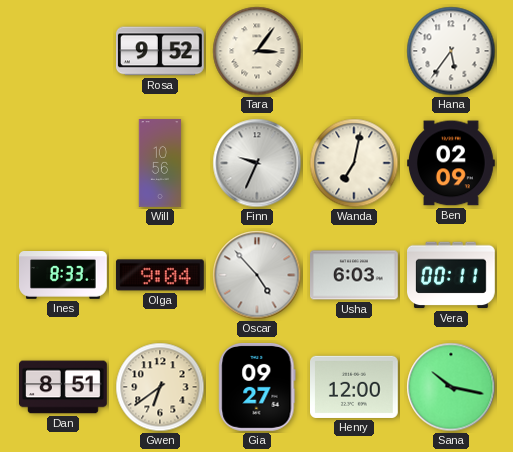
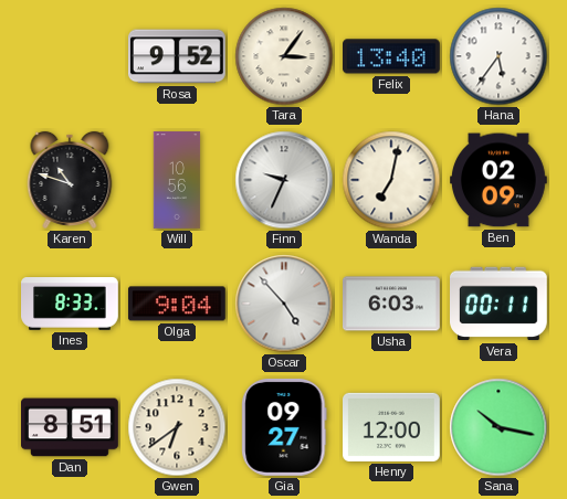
Felix: none -> 13:40 (392, 56)
Karen: none -> 10:48 (70, 180)
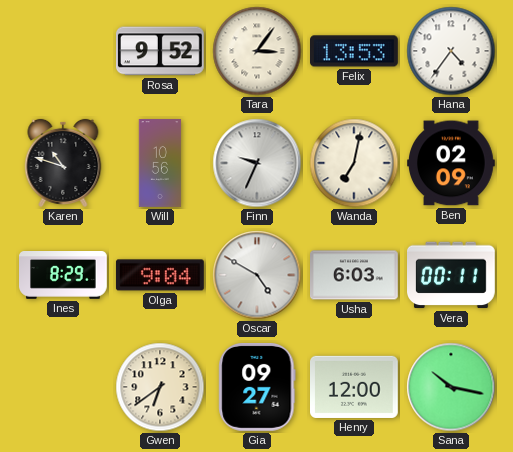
Felix: 13:40 -> 13:53 (355, 51)
Hana: 5:36 -> 4:36 (451, 51)
Ines: 8:33 -> 8:29 (63, 276)
Oscar: 4:53 -> 4:50 (257, 275)
Dan: 8:51 -> none (71, 427)
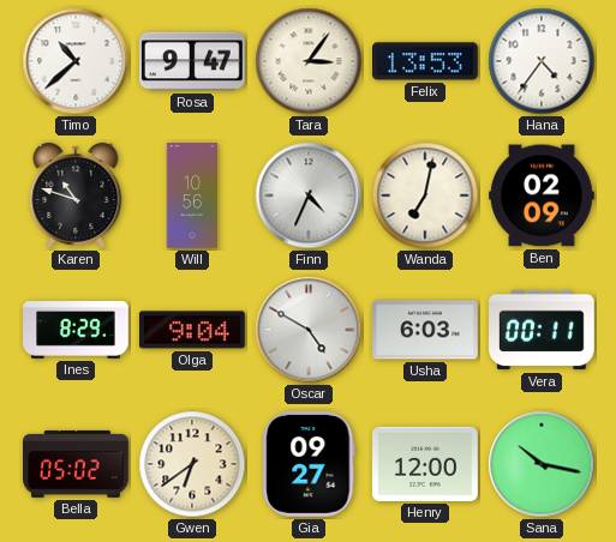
Timo: none -> 10:38 (76, 61)
Rosa: 9:52 -> 9:47 (193, 61)
Finn: 9:34 -> 4:34 (309, 195)
Bella: none -> 05:02 (77, 464)
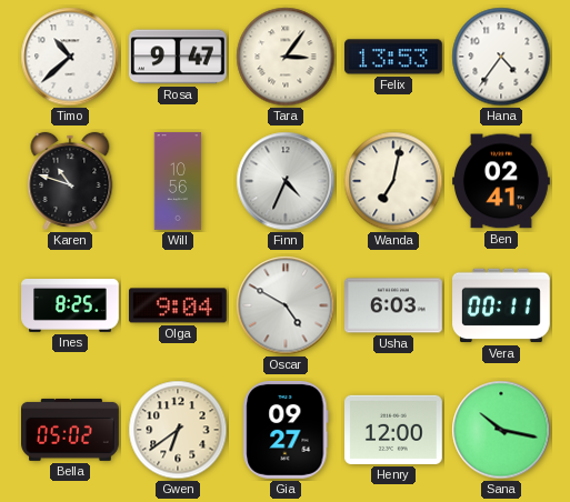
Ben: 02:09 -> 02:41 (502, 181)
Ines: 8:29 -> 8:25 (70, 307)
